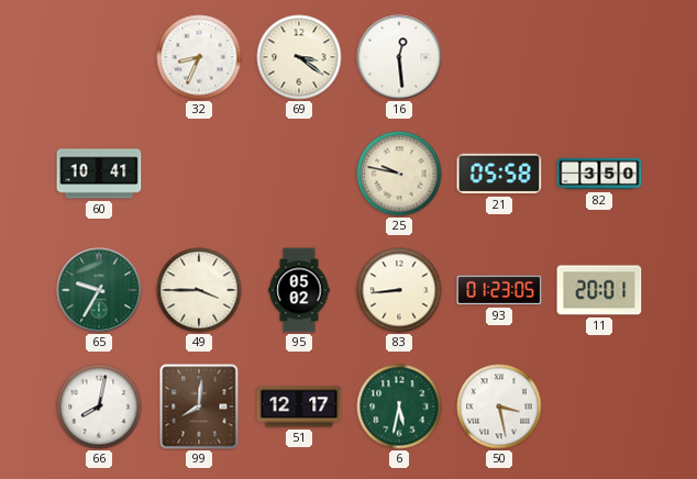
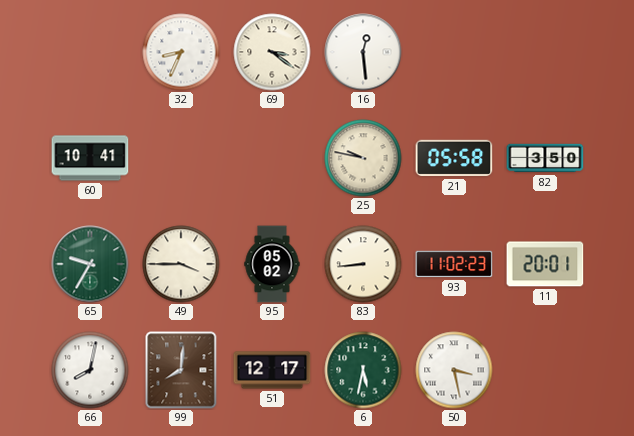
93: 01:23 -> 11:02 (454, 264)
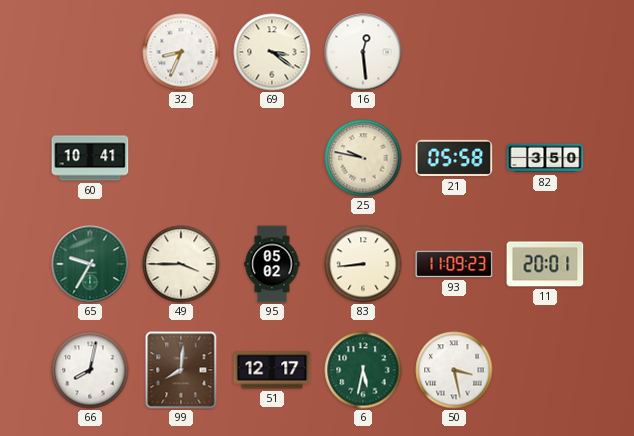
93: 11:02 -> 11:09 (454, 264)
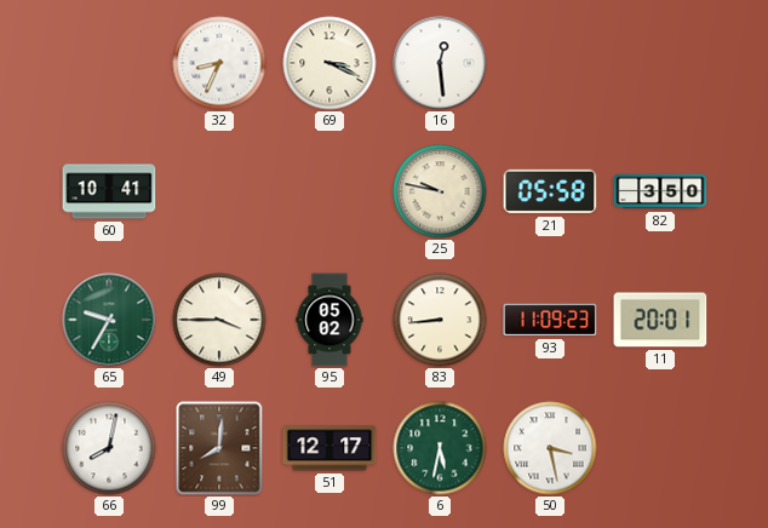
69: 3:21 -> 3:19 (329, 63)
